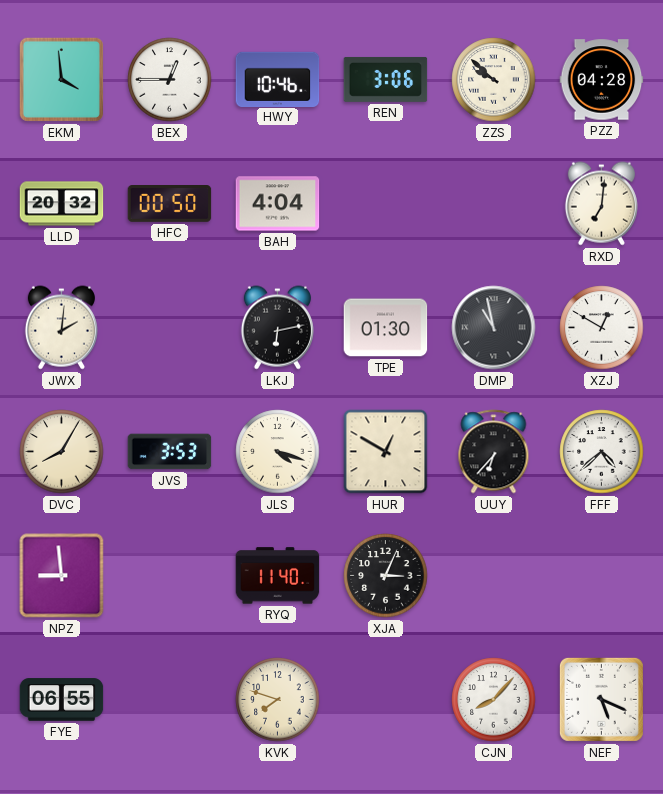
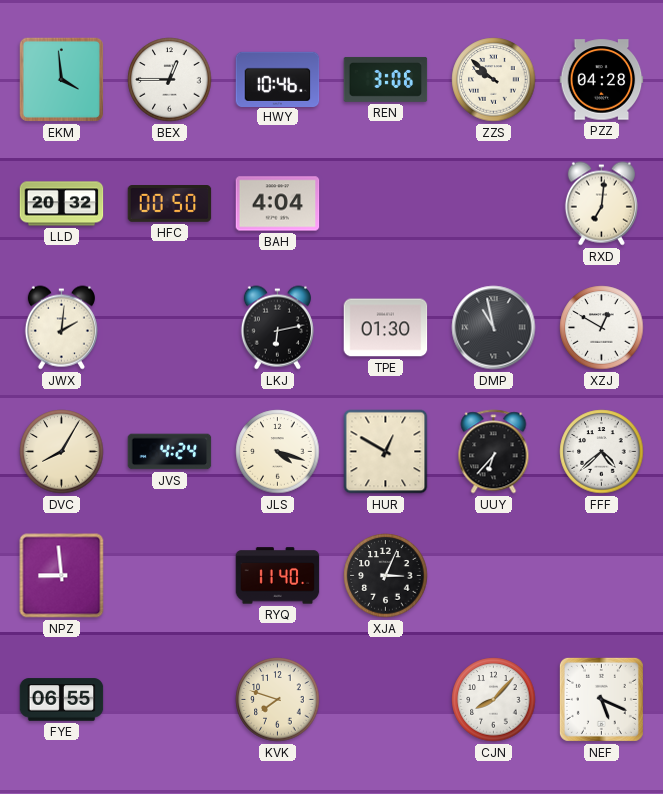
JVS: 3:53 -> 4:24 (170, 452)
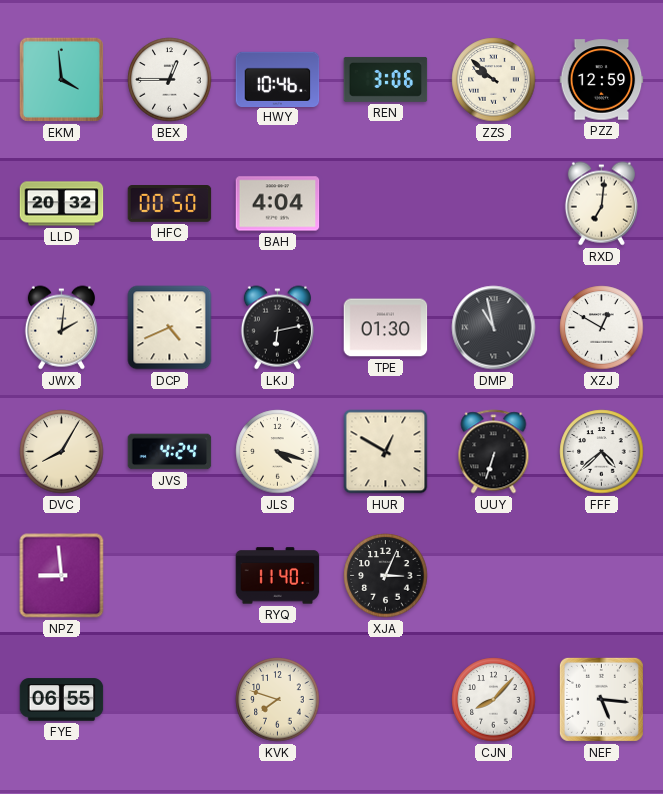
PZZ: 04:28 -> 12:59 (602, 80)
DCP: none -> 4:41 (170, 328)
UUY: 6:37 -> 6:33 (494, 452)
NEF: 5:19 -> 5:16 (601, 699)
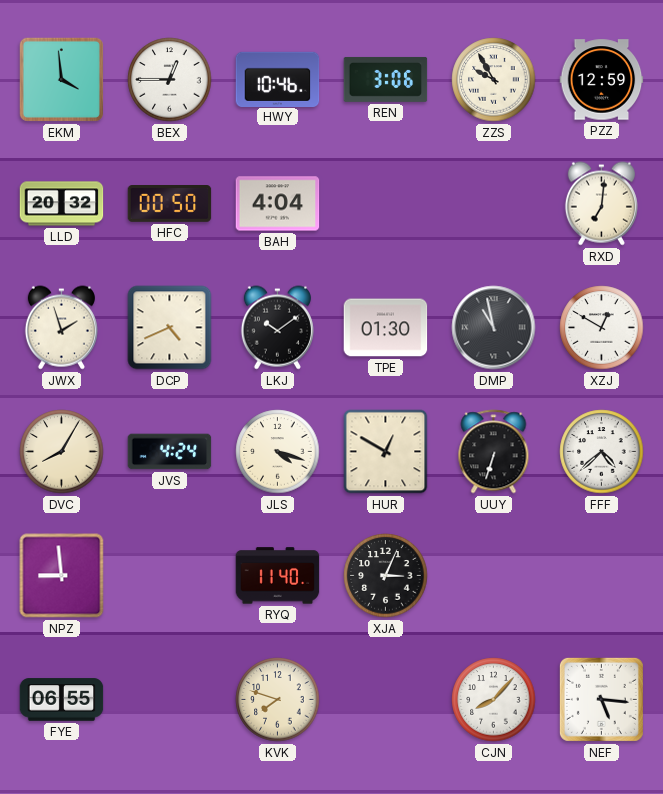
ZZS: 9:52 -> 9:55 (494, 80)
JWX: 2:01 -> 1:57 (61, 328)
LKJ: 6:13 -> 10:09 (277, 328)
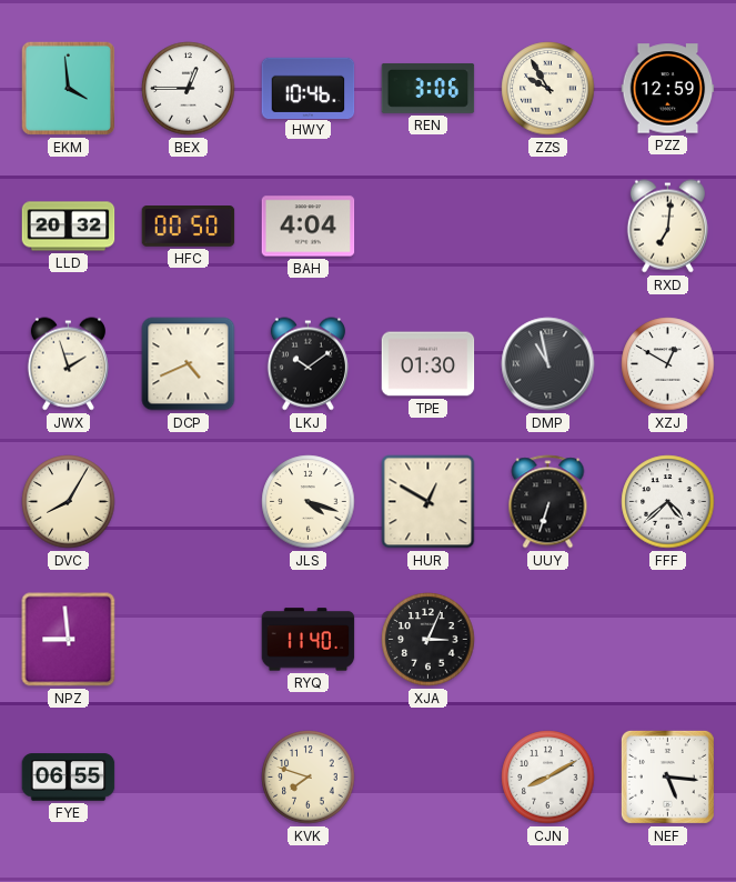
JVS: 4:24 -> none (170, 452)
CJN: 8:07 -> 8:10 (548, 778)
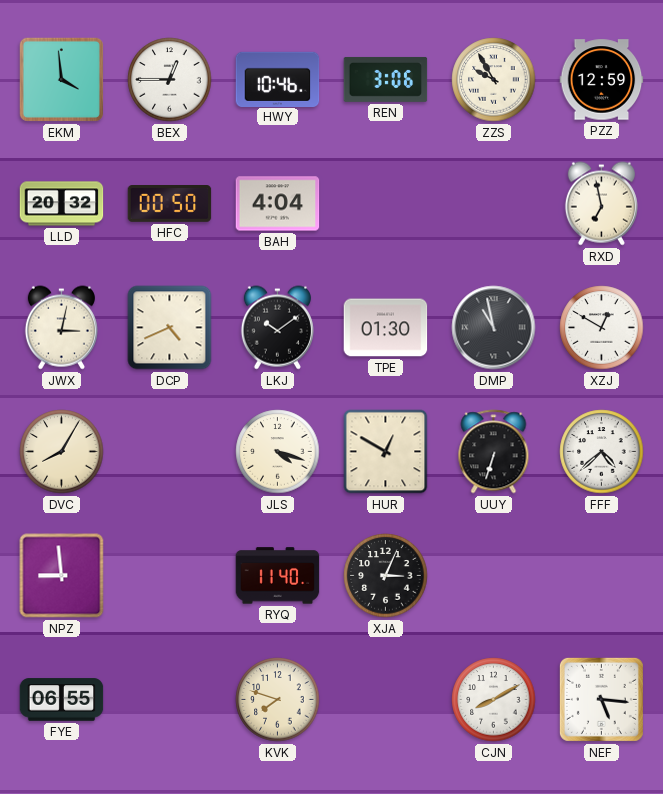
RXD: 7:01 -> 6:58 (601, 204)
JWX: 1:57 -> 3:02 (61, 328)
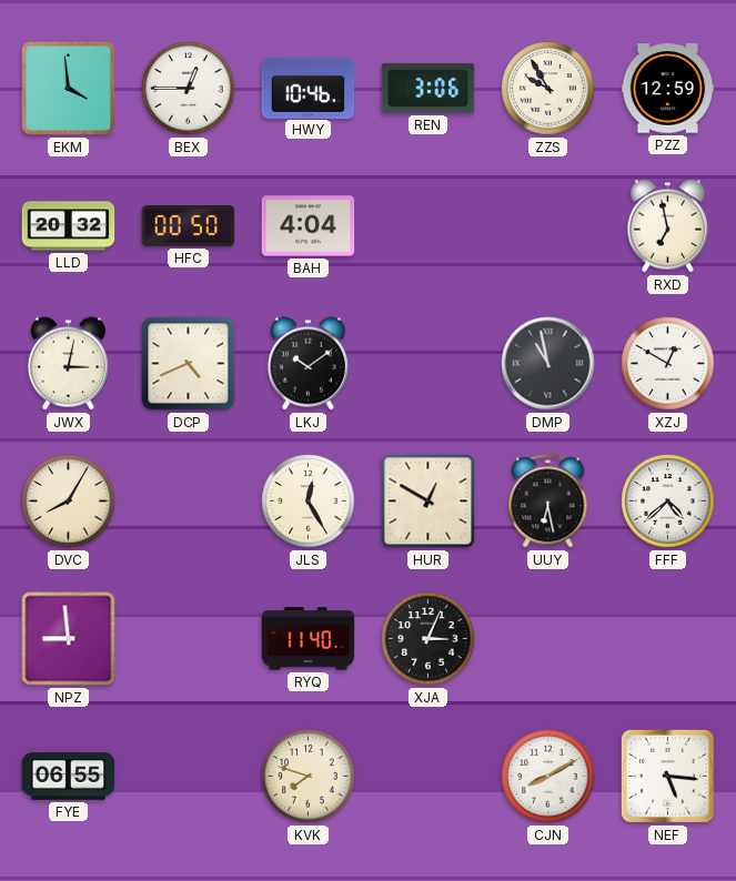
TPE: 01:30 -> none (386, 328)
JLS: 4:18 -> 12:25 (309, 502)
UUY: 6:33 -> 6:28 (548, 502)
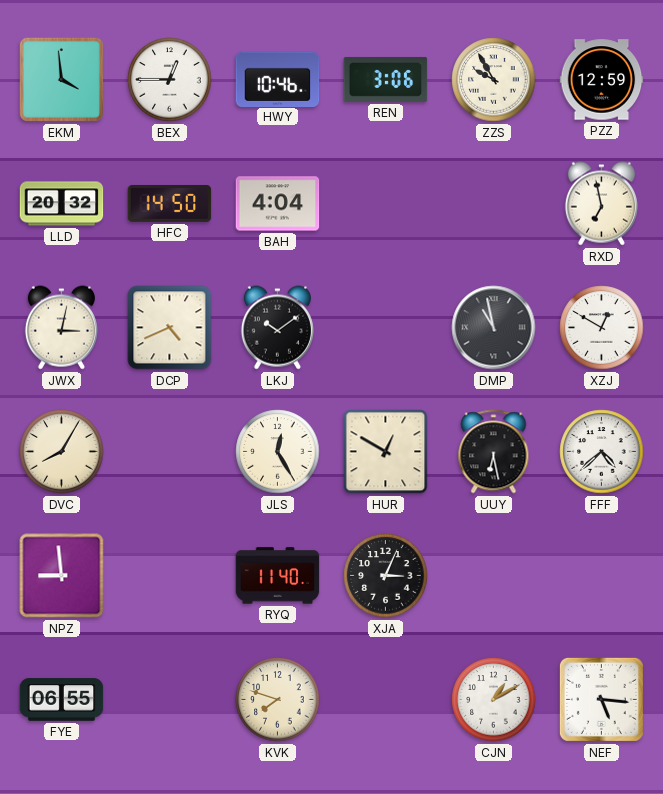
HFC: 00:50 -> 14:50 (170, 204)
CJN: 8:10 -> 1:10 (494, 700)
